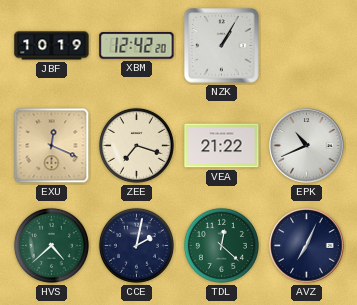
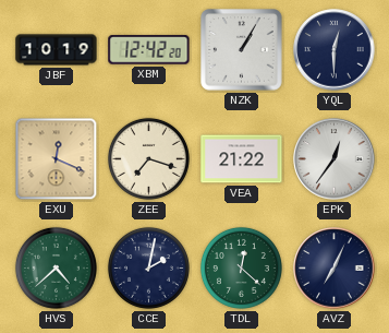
YQL: none -> 12:30 (335, 50)
EPK: 10:41 -> 12:36 (335, 159)
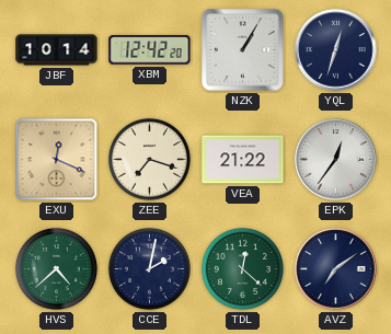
JBF: 10:19 -> 10:14 (57, 50)
YQL: 12:30 -> 12:33 (336, 50)
AVZ: 7:04 -> 7:09 (336, 269)
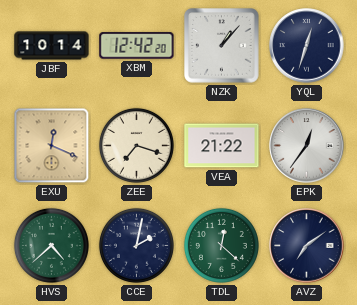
NZK: 1:05 -> 1:07 (222, 46)
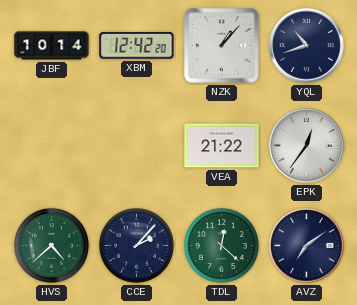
YQL: 12:33 -> 10:42 (307, 46)
EXU: 12:19 -> none (52, 146)
ZEE: 7:18 -> none (136, 145)
CCE: 2:02 -> 2:07 (136, 245)
